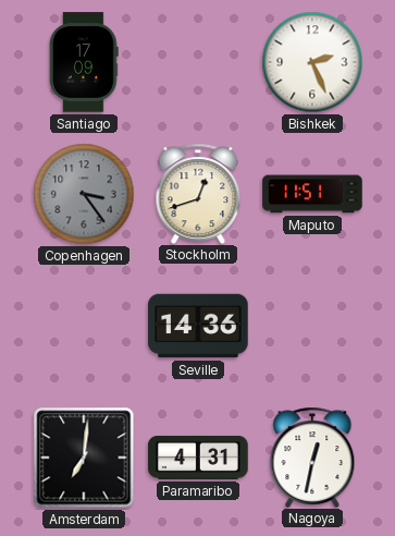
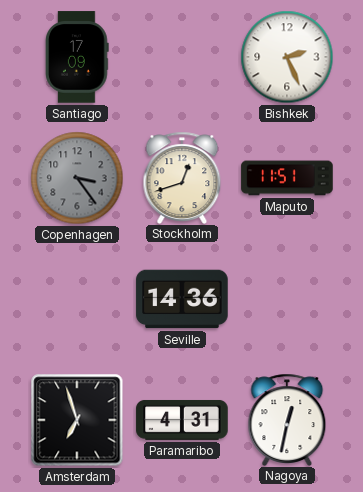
Amsterdam: 7:01 -> 6:57 (77, 420)
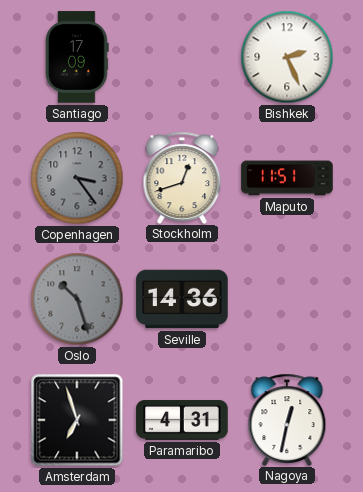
Oslo: none -> 10:27 (77, 299)
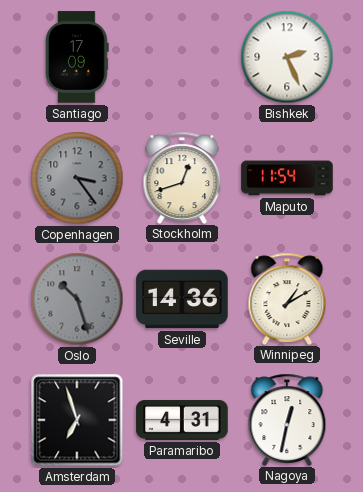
Maputo: 11:51 -> 11:54 (287, 178)
Winnipeg: none -> 1:10 (287, 298)
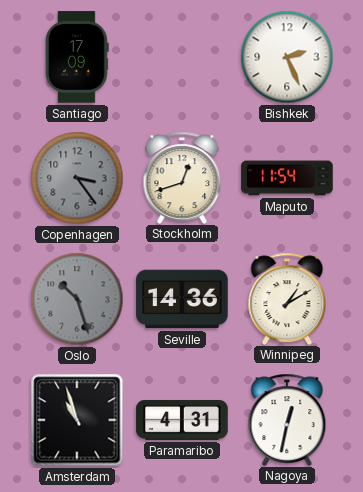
Amsterdam: 6:57 -> 10:57 (77, 420)
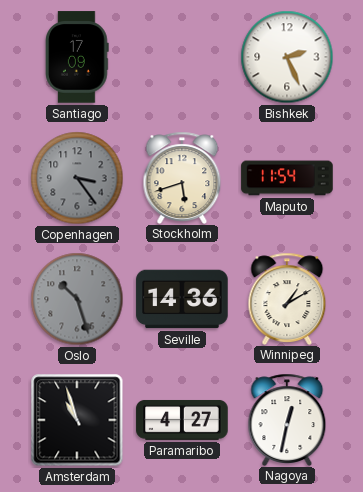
Stockholm: 12:42 -> 5:42 (182, 177)
Paramaribo: 4:31 -> 4:27 (182, 420)
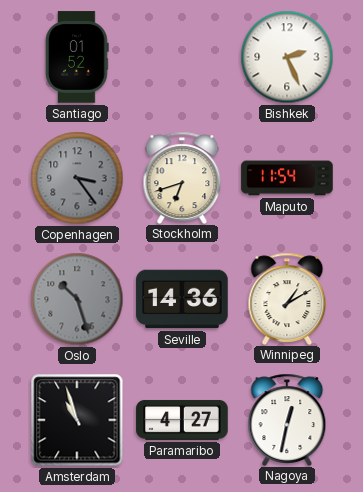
Santiago: 17:09 -> 01:52 (77, 57)
Stockholm: 5:42 -> 6:42 (182, 177)
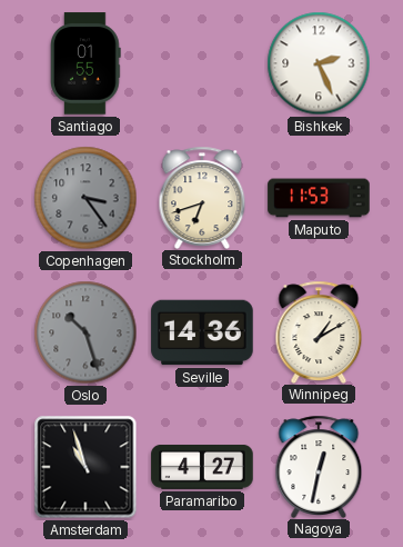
Santiago: 01:52 -> 01:55 (85, 63)
Maputo: 11:54 -> 11:53 (319, 198)
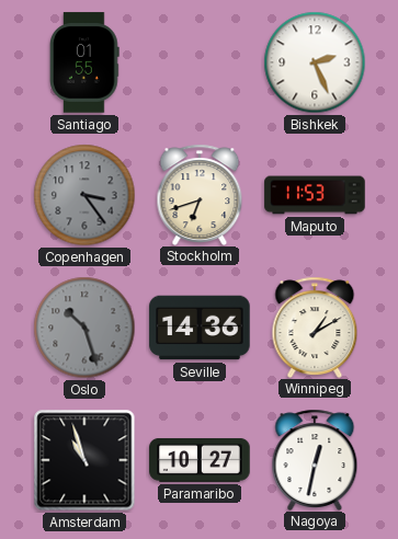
Paramaribo: 4:27 -> 10:27 (200, 460)
